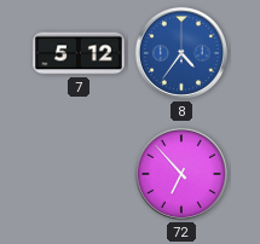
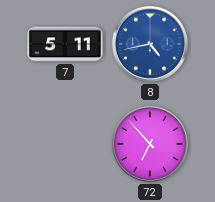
7: 5:12 -> 5:11 (65, 44)
8: 4:36 -> 4:43 (150, 44)
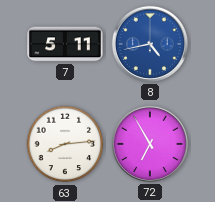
63: none -> 8:14 (65, 144)
72: 6:53 -> 6:55 (150, 144)
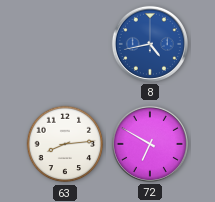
7: 5:11 -> none (65, 44)
72: 6:55 -> 6:50 (150, 144)
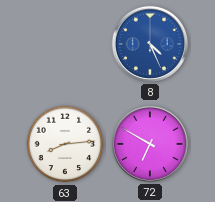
8: 4:43 -> 4:26 (150, 44)
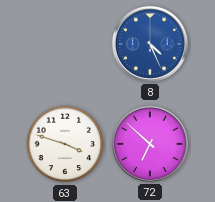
63: 8:14 -> 3:48 (65, 144)
72: 6:50 -> 6:52 (150, 144)
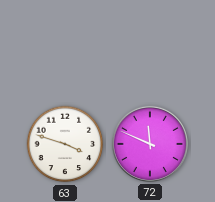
8: 4:26 -> none (150, 44)
72: 6:52 -> 11:49 (150, 144)
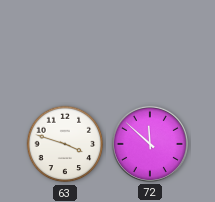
72: 11:49 -> 11:52 (150, 144)
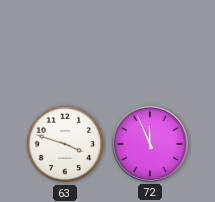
72: 11:52 -> 11:56 (150, 144)
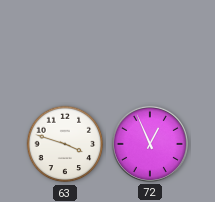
72: 11:56 -> 12:56 (150, 144)
